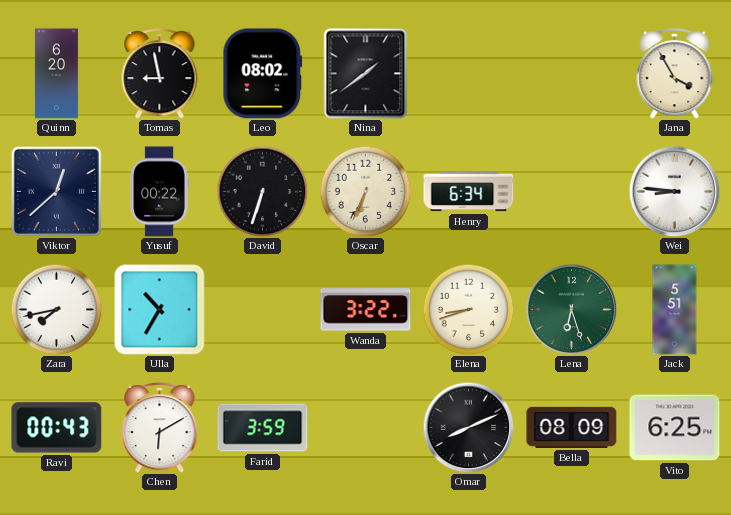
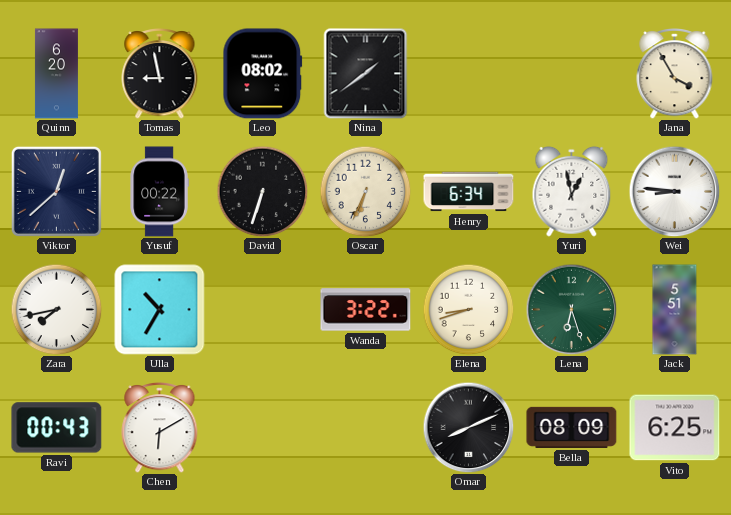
Yuri: none -> 12:58 (572, 191)
Farid: 3:59 -> none (263, 428)
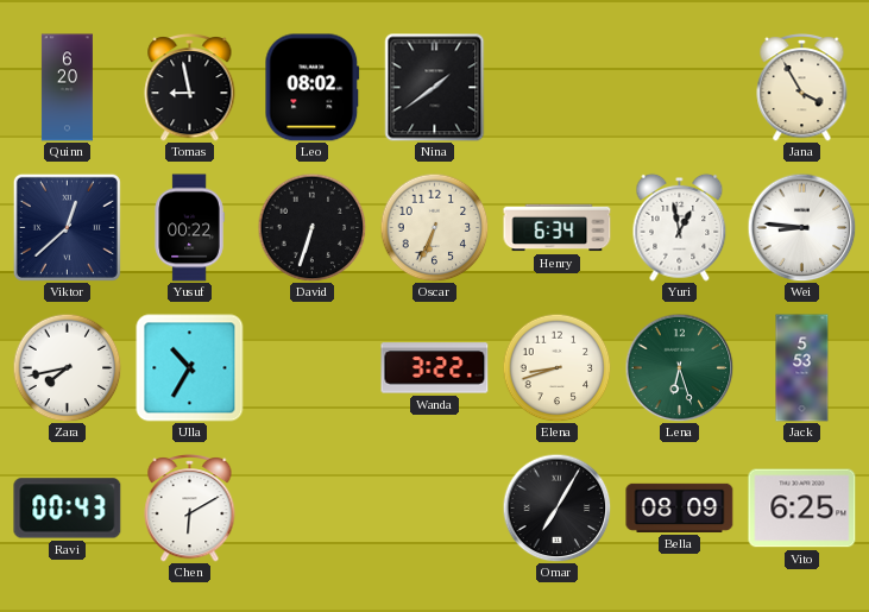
Jack: 5:51 -> 5:53 (802, 368)
Omar: 8:11 -> 7:05 (556, 507)
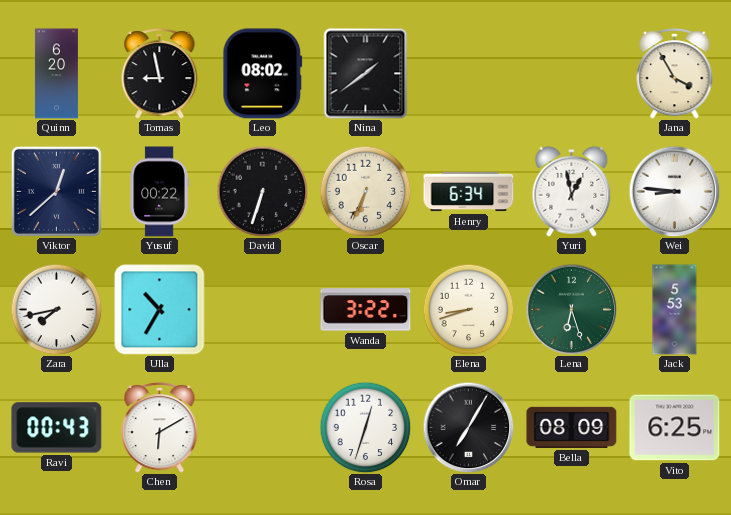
Rosa: none -> 12:33 (365, 427)
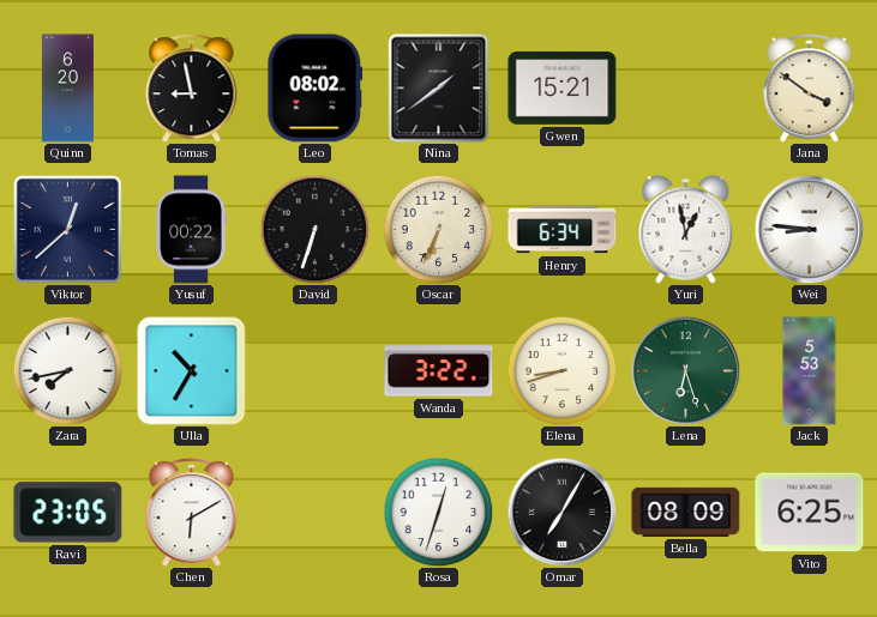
Gwen: none -> 15:21 (563, 87)
Jana: 3:55 -> 3:51 (810, 89)
Ravi: 00:43 -> 23:05 (68, 513)
